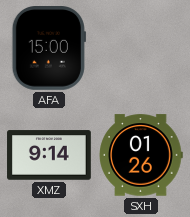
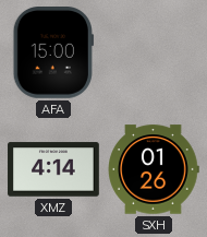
XMZ: 9:14 -> 4:14 (53, 169)
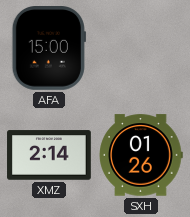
XMZ: 4:14 -> 2:14 (49, 155)
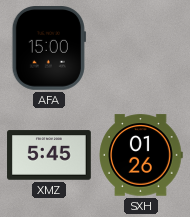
XMZ: 2:14 -> 5:45 (49, 155)
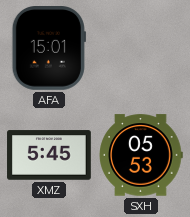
AFA: 15:00 -> 15:01 (49, 49)
SXH: 01:26 -> 05:53 (141, 155)
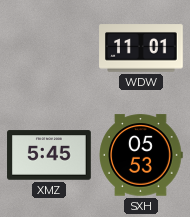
AFA: 15:01 -> none (49, 49)
WDW: none -> 11:01 (141, 48)
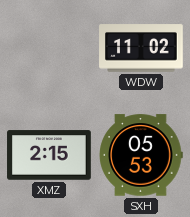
WDW: 11:01 -> 11:02 (141, 48)
XMZ: 5:45 -> 2:15 (49, 155)
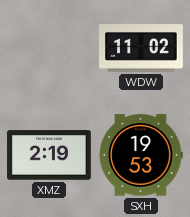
XMZ: 2:15 -> 2:19 (49, 155)
SXH: 05:53 -> 19:53 (141, 155)
